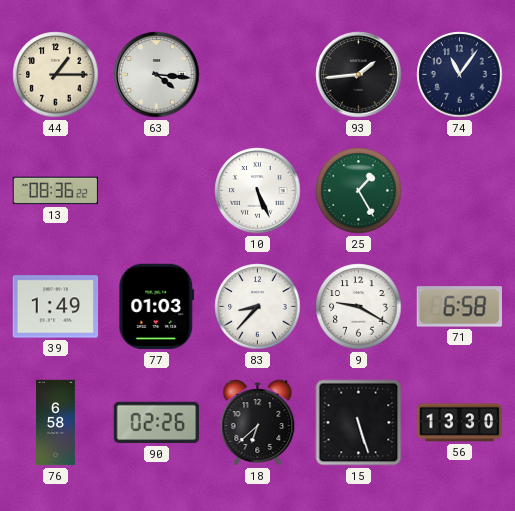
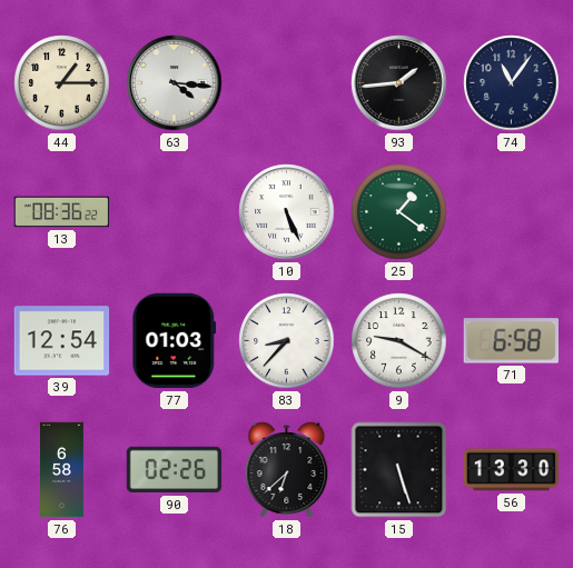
25: 1:25 -> 1:21 (399, 212)
39: 1:49 -> 12:54 (62, 341)
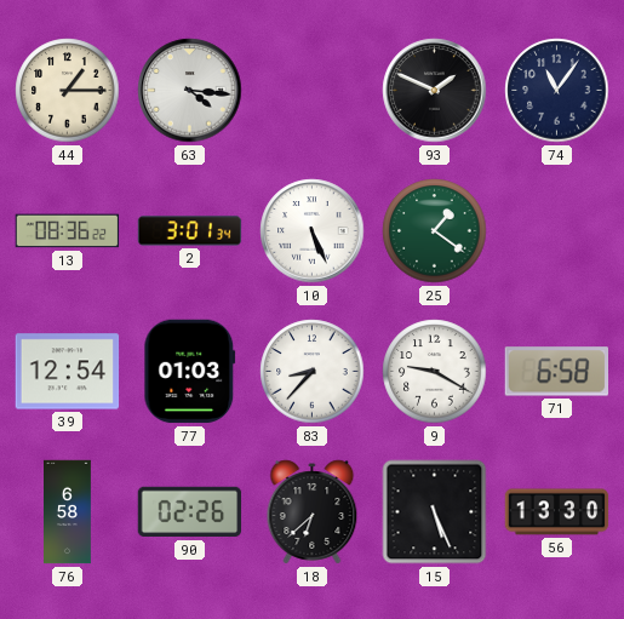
93: 1:44 -> 1:49 (435, 91)
2: none -> 3:01 (190, 231)
15: 5:27 -> 5:26 (435, 512)
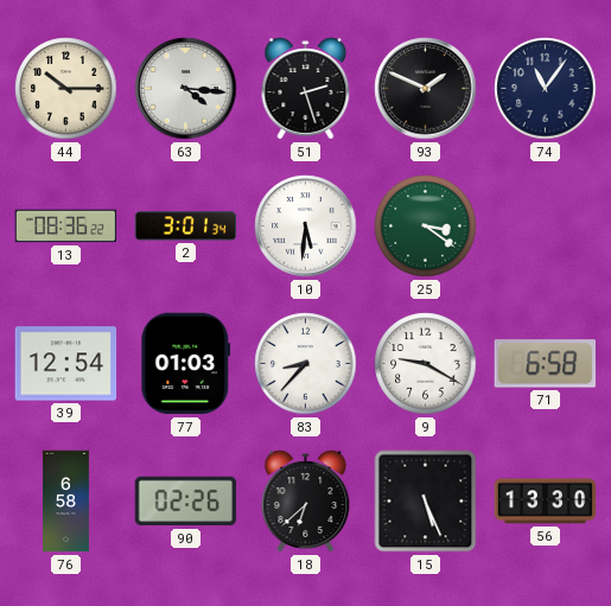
44: 1:15 -> 10:15 (66, 89)
51: none -> 2:27 (306, 89)
10: 5:26 -> 5:31 (306, 227)
25: 1:21 -> 3:21 (426, 227)
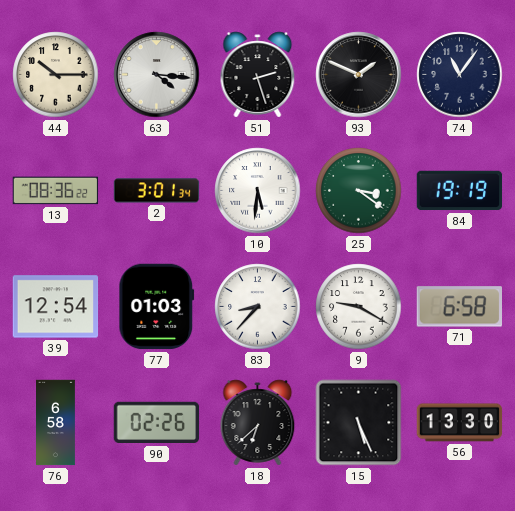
84: none -> 19:19 (460, 191)
